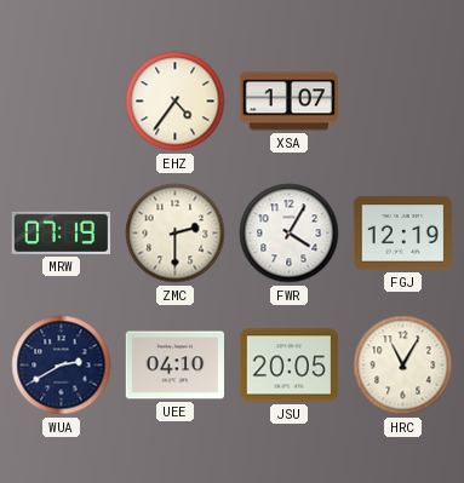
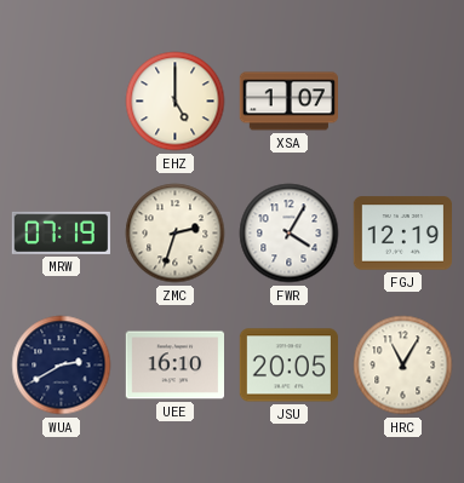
EHZ: 4:36 -> 5:00 (176, 102)
ZMC: 2:30 -> 2:33 (176, 234)
UEE: 04:10 -> 16:10 (174, 366)
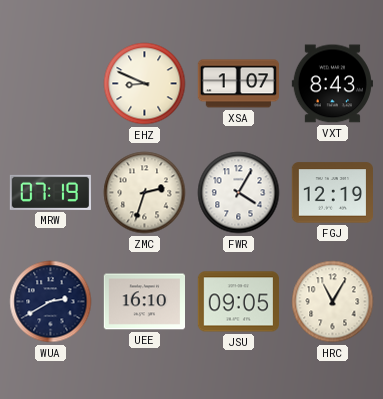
EHZ: 5:00 -> 8:49 (145, 84)
VXT: none -> 8:43 (332, 84)
JSU: 20:05 -> 09:05 (238, 302)
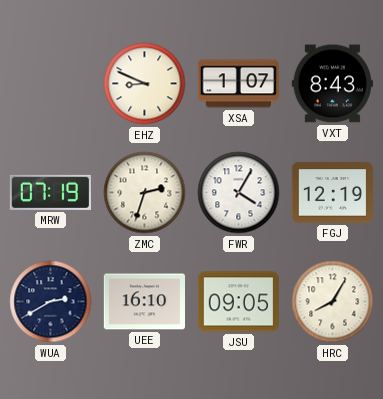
HRC: 11:05 -> 8:05 (333, 302)
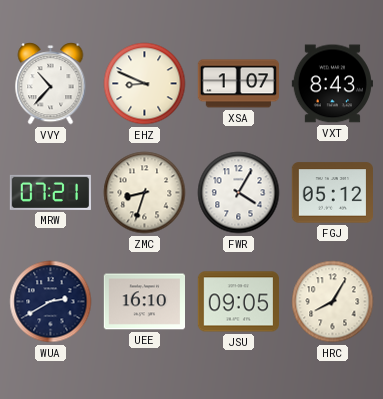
VVY: none -> 10:37 (51, 84)
MRW: 07:19 -> 07:21 (50, 192)
ZMC: 2:33 -> 8:33 (145, 193)
FGJ: 12:19 -> 05:12 (332, 193)
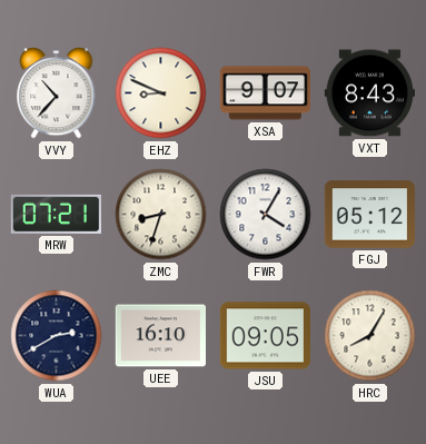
XSA: 1:07 -> 9:07 (265, 93)
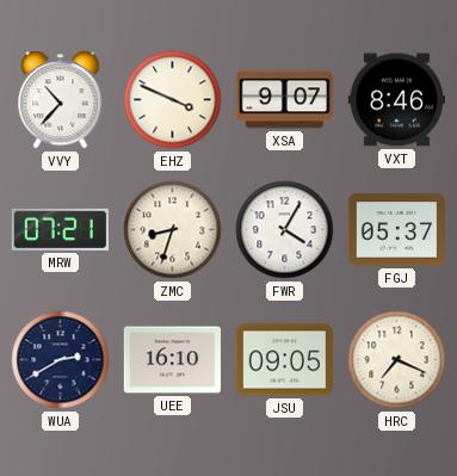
EHZ: 8:49 -> 3:49 (173, 100)
VXT: 8:43 -> 8:46 (396, 100)
FGJ: 05:12 -> 05:37 (396, 230)
HRC: 8:05 -> 7:19 (397, 360)
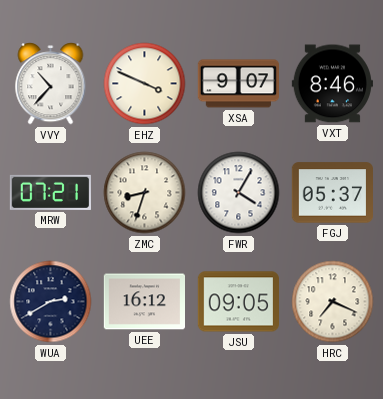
UEE: 16:10 -> 16:12 (144, 302)
